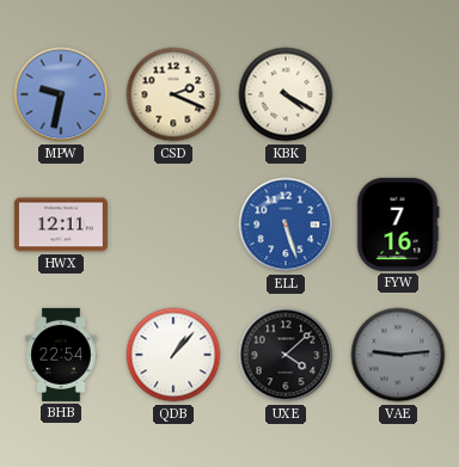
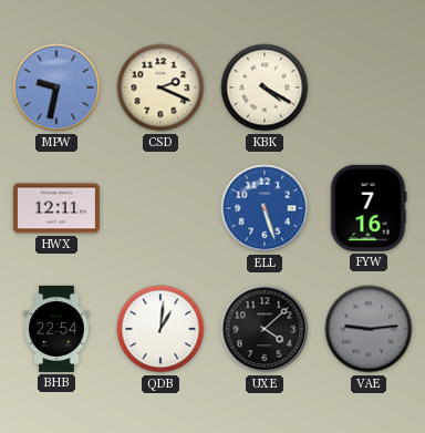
QDB: 1:07 -> 1:01 (160, 329)
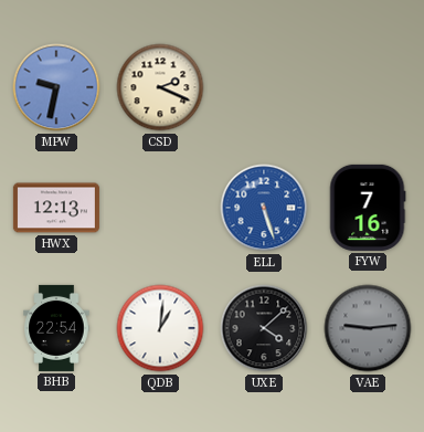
KBK: 4:20 -> none (265, 87)
HWX: 12:11 -> 12:13 (56, 208)
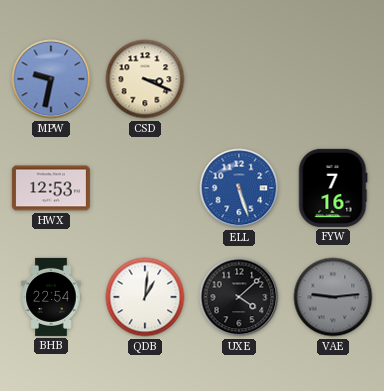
CSD: 2:19 -> 3:19 (145, 79)
HWX: 12:13 -> 12:53 (51, 188)
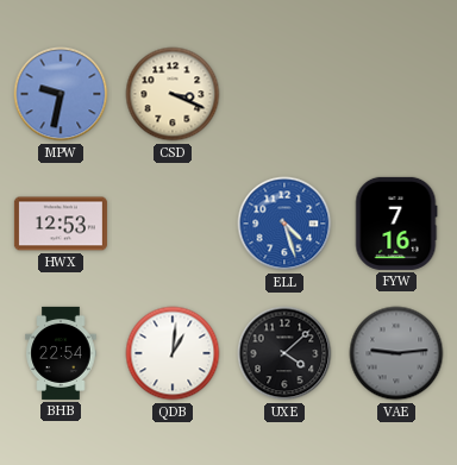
ELL: 5:27 -> 4:27 (284, 224)
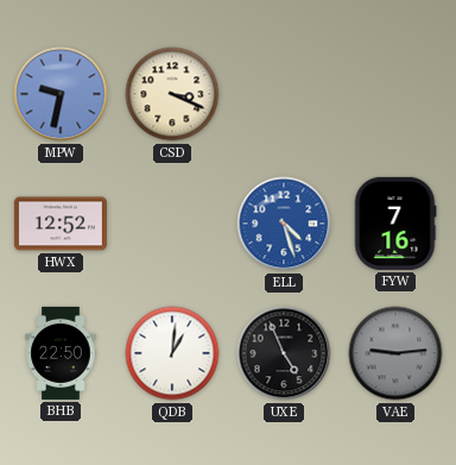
HWX: 12:53 -> 12:52 (61, 224)
BHB: 22:54 -> 22:50 (61, 353)
UXE: 4:08 -> 4:56 (284, 353)
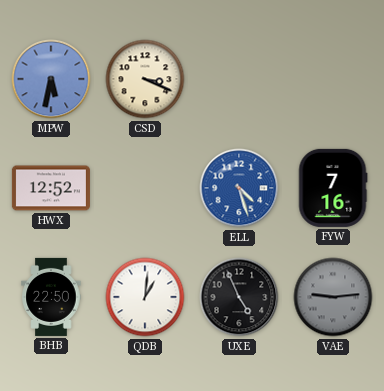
MPW: 9:32 -> 5:32 (51, 79)
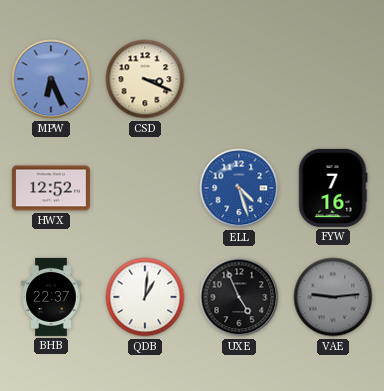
MPW: 5:32 -> 6:26 (51, 79)
BHB: 22:50 -> 22:37 (51, 297)
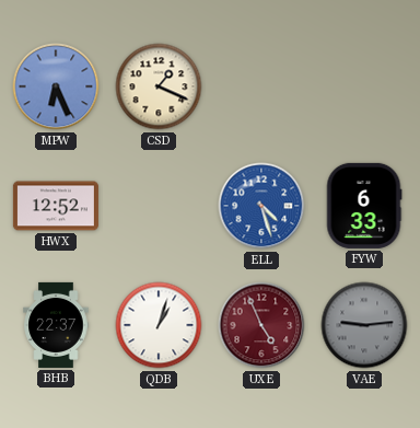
CSD: 3:19 -> 1:19 (159, 86)
FYW: 7:16 -> 6:33 (364, 206)
QDB: 1:01 -> 1:03 (159, 325)
UXE dial: black -> burgundy (261, 325)
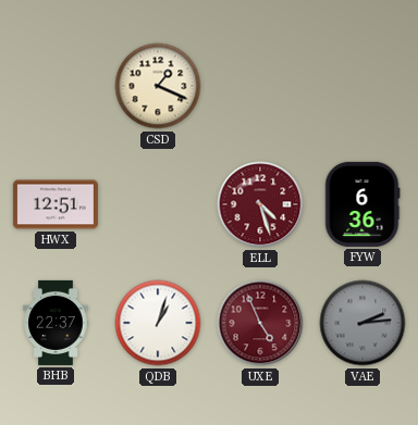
MPW: 6:26 -> none (56, 86)
HWX: 12:52 -> 12:51 (56, 204)
ELL dial: blue -> burgundy (260, 204)
FYW: 6:33 -> 6:36 (362, 204)
VAE: 9:14 -> 2:14 (362, 323)
